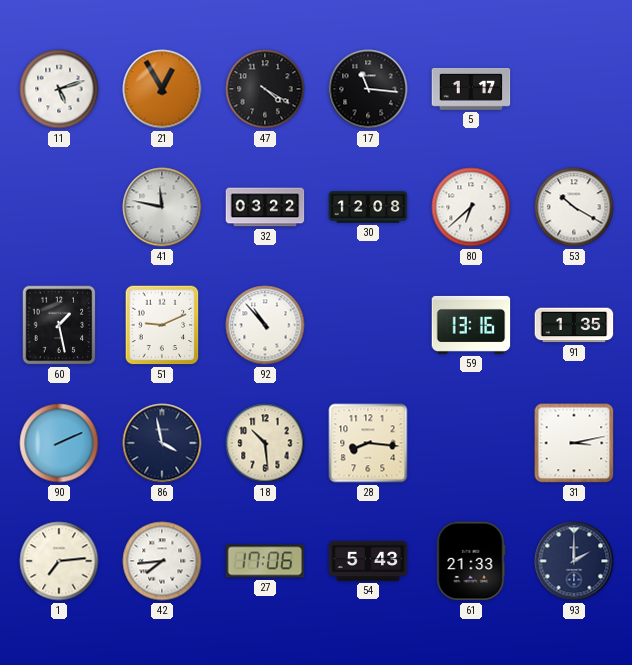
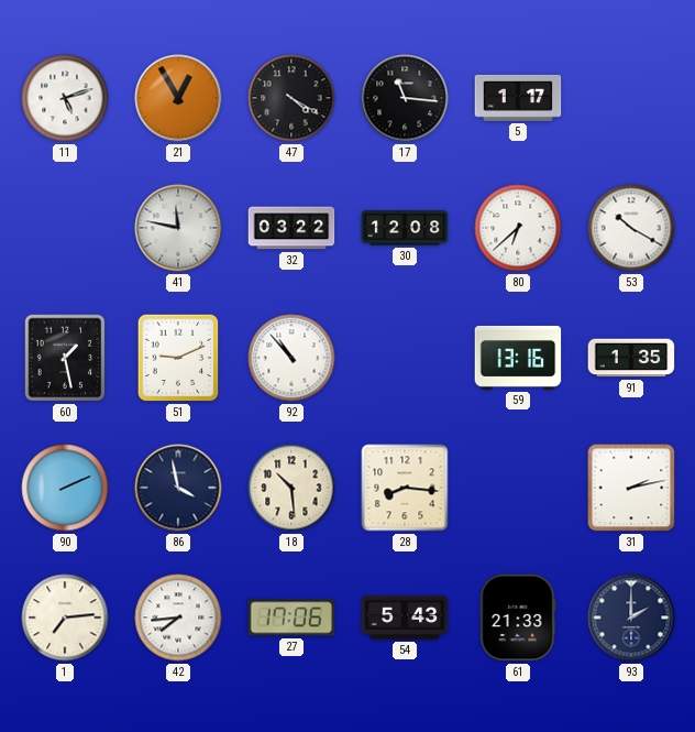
31: 3:13 -> 2:13 (631, 488)
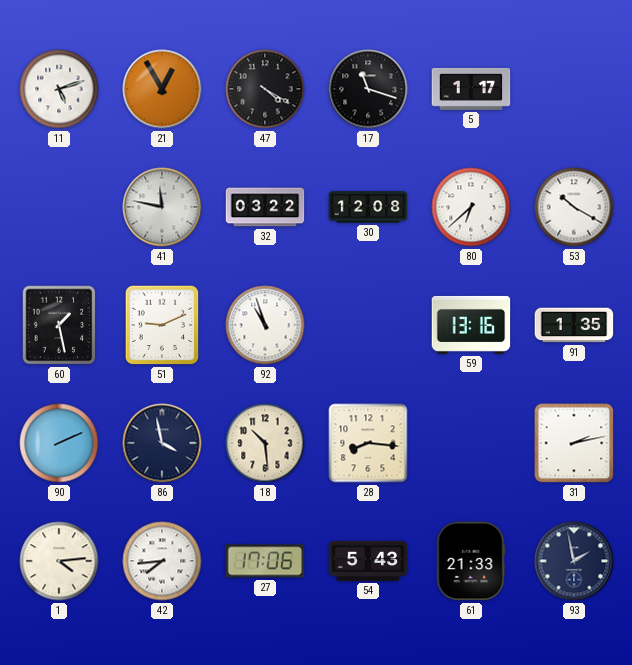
17: 11:16 -> 11:18 (368, 89)
92: 10:53 -> 10:57 (265, 325)
1: 7:14 -> 4:14 (59, 561)
93: 2:00 -> 1:58 (574, 561)
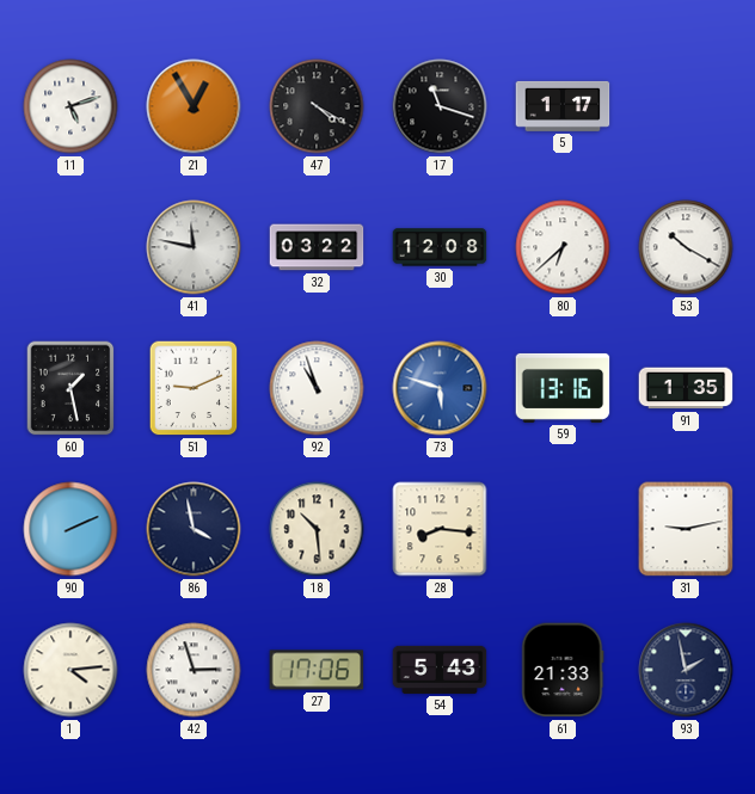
73: none -> 5:48 (440, 388)
31: 2:13 -> 9:13 (686, 529)
42: 7:44 -> 2:57 (194, 670)
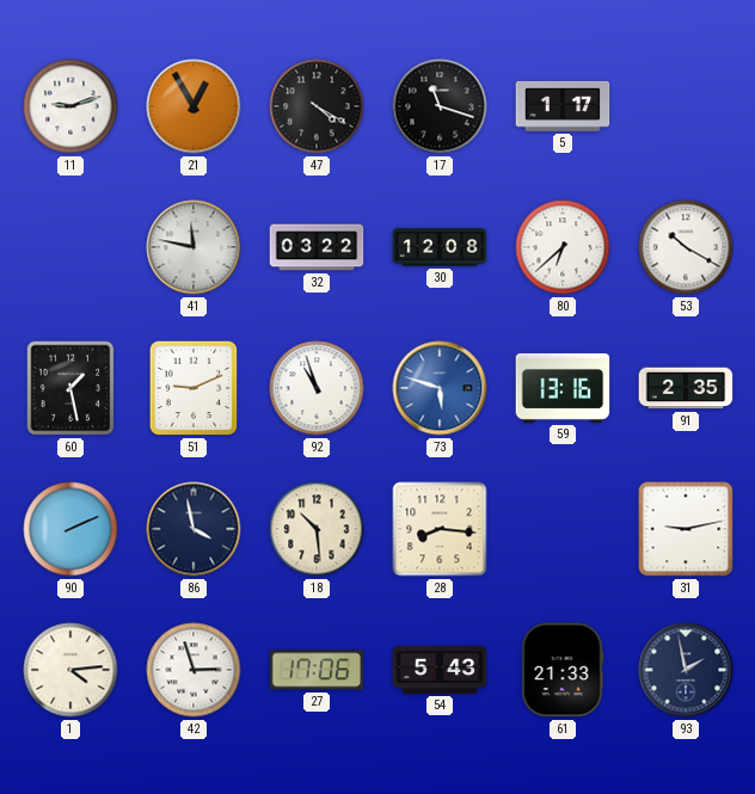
11: 5:12 -> 9:12 (70, 106)
91: 1:35 -> 2:35 (686, 388)
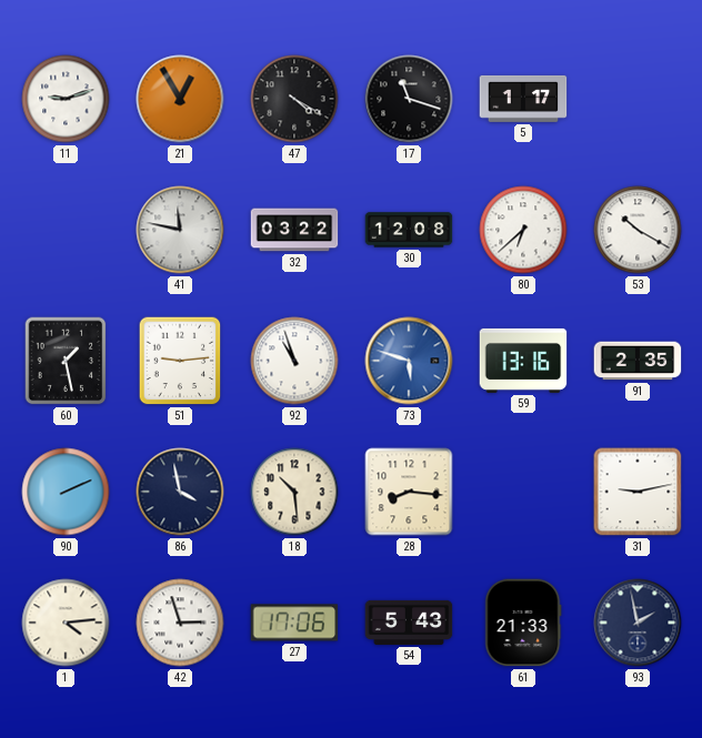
51: 9:11 -> 9:14 (180, 361)
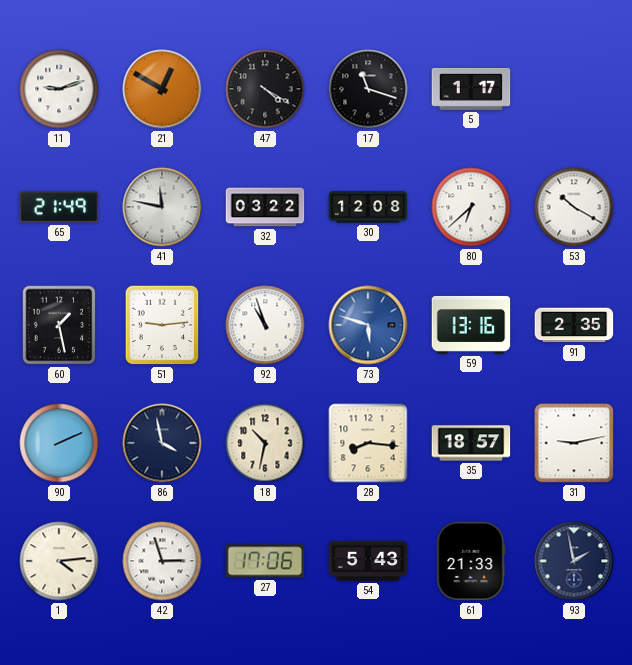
21: 12:55 -> 12:50 (162, 89)
65: none -> 21:49 (59, 207)
18: 10:29 -> 10:32 (265, 443)
35: none -> 18:57 (471, 443)
